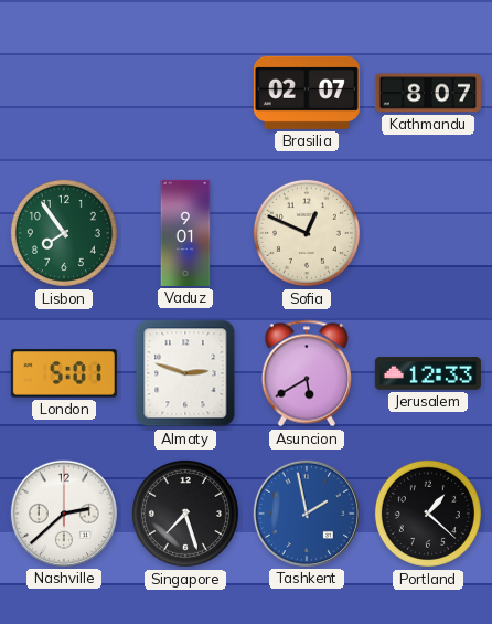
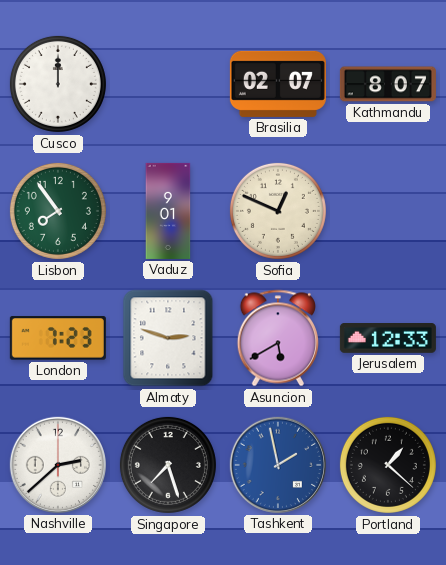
Cusco: none -> 12:00 (58, 84)
London: 5:01 -> 7:23 (58, 338)
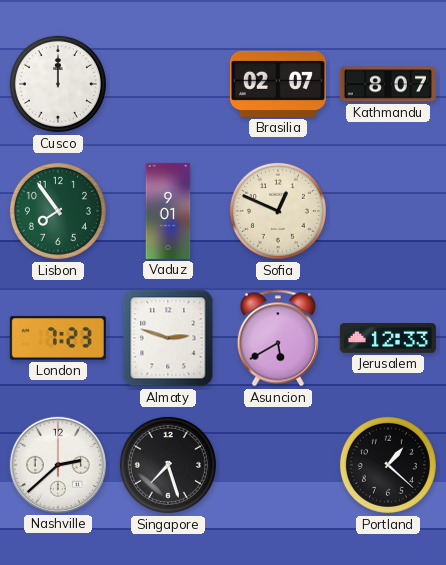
Tashkent: 1:58 -> none (278, 465)
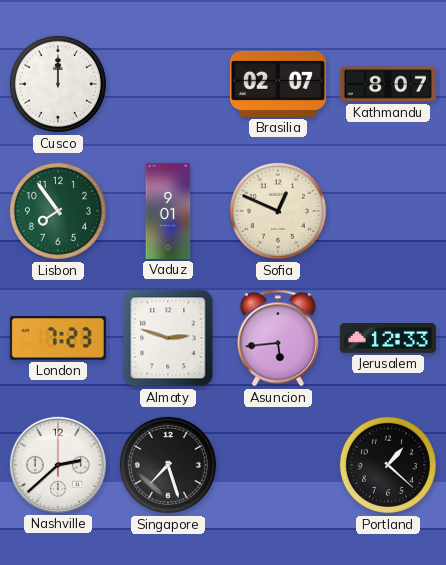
Asuncion: 5:40 -> 5:44 (277, 338)
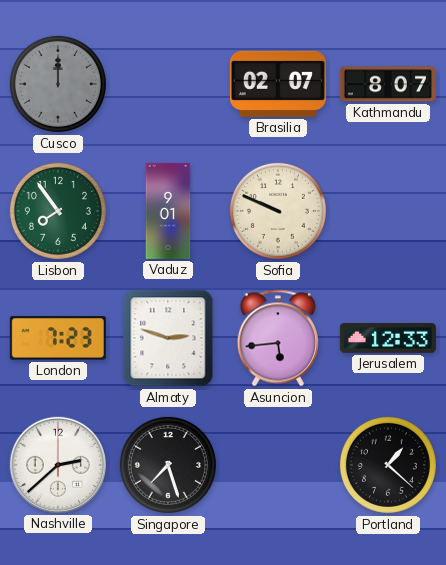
Cusco dial: white -> grey (58, 84)
Sofia: 12:49 -> 9:49 (278, 211)
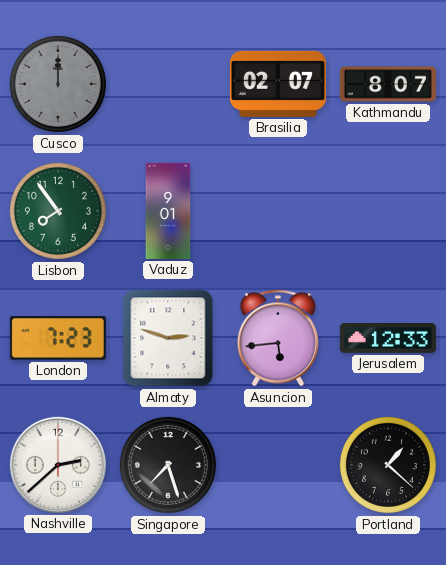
Sofia: 9:49 -> none (278, 211)
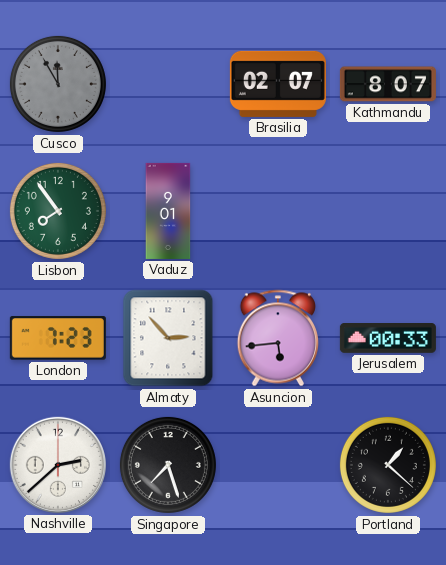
Cusco: 12:00 -> 11:55 (58, 84)
Almaty: 2:48 -> 2:53 (168, 338)
Jerusalem: 12:33 -> 00:33 (388, 339)
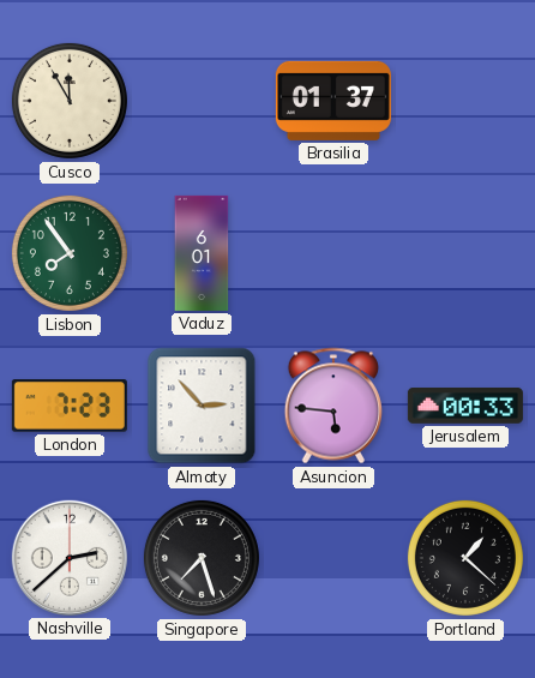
Cusco dial: grey -> cream (70, 101)
Brasilia: 02:07 -> 01:37 (333, 101)
Kathmandu: 8:07 -> none (388, 84)
Vaduz: 9:01 -> 6:01 (202, 253)
Asuncion: 5:44 -> 5:46 (332, 406)
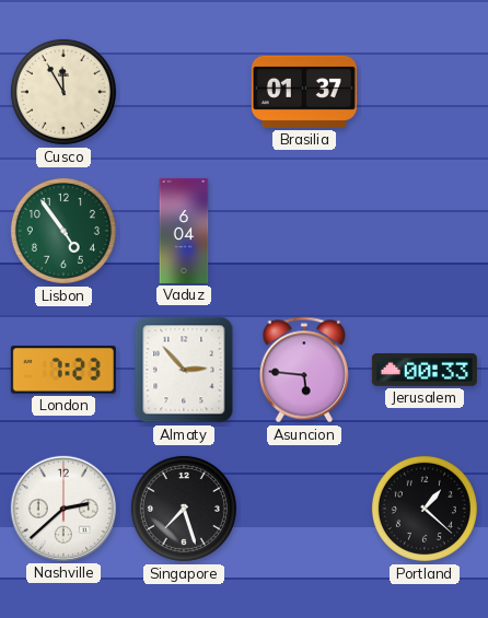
Lisbon: 7:54 -> 4:54 (63, 231)
Vaduz: 6:01 -> 6:04 (184, 231)
